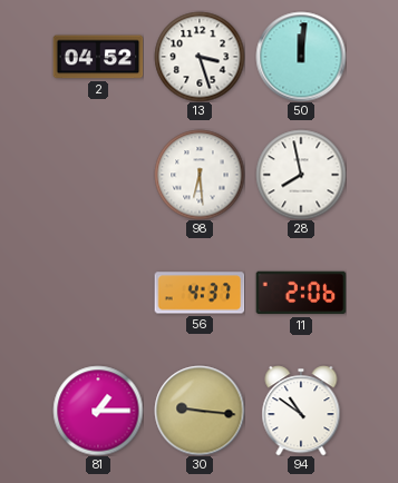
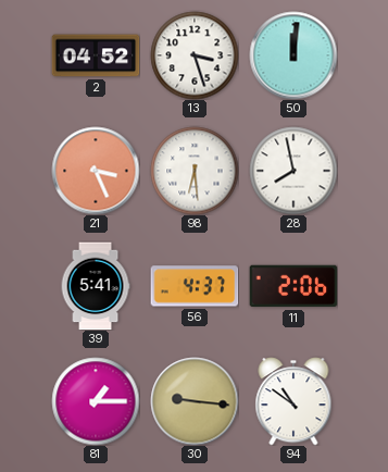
21: none -> 3:26 (96, 171)
39: none -> 5:41 (96, 286)
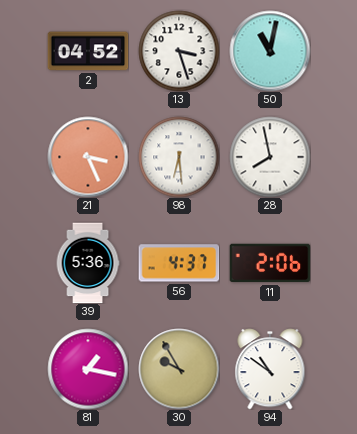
50: 12:01 -> 11:02 (270, 51)
39: 5:41 -> 5:36 (88, 263)
81: 1:15 -> 1:17 (88, 369)
30: 9:16 -> 9:55 (179, 369)
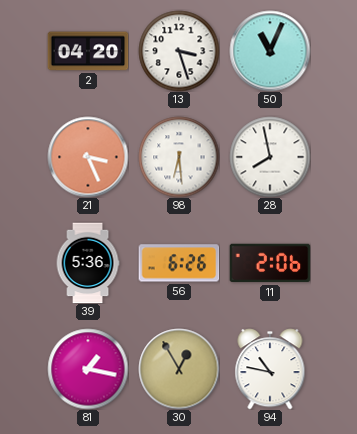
2: 04:52 -> 04:20 (88, 51)
50: 11:02 -> 11:04 (270, 51)
56: 4:37 -> 6:26 (179, 263)
30: 9:55 -> 12:55 (179, 369)
94: 10:51 -> 10:47 (270, 369)
